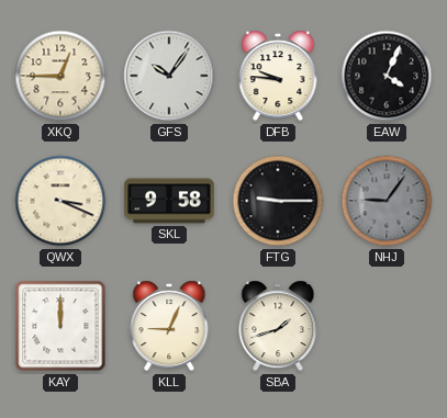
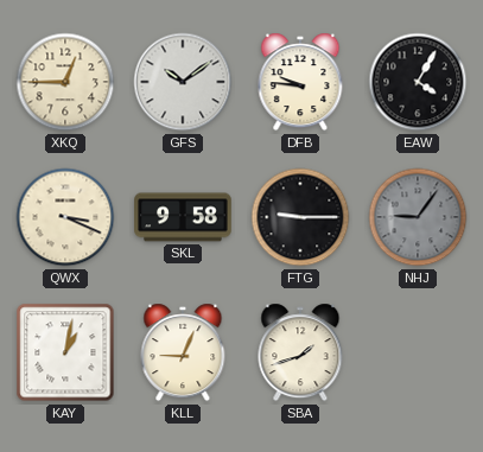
GFS: 10:06 -> 10:09 (183, 82)
EAW: 4:04 -> 4:05 (418, 82)
KAY: 12:00 -> 1:02 (65, 352)
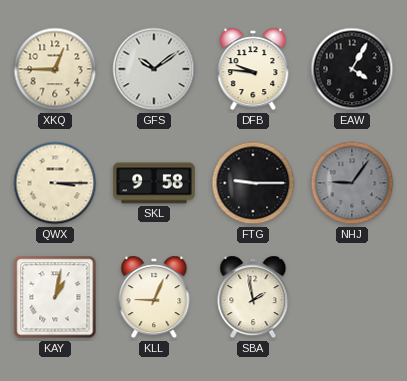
QWX: 3:19 -> 3:15 (55, 183)
SBA: 1:42 -> 1:58 (253, 297)
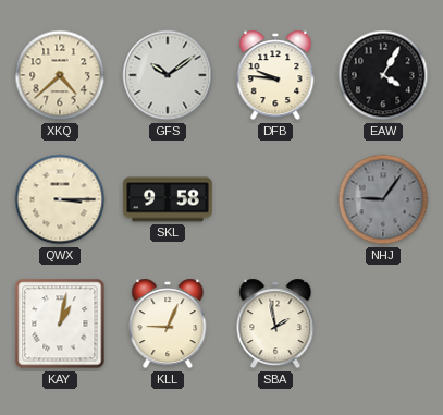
XKQ: 12:45 -> 4:38 (60, 75)
FTG: 9:15 -> none (253, 183)
